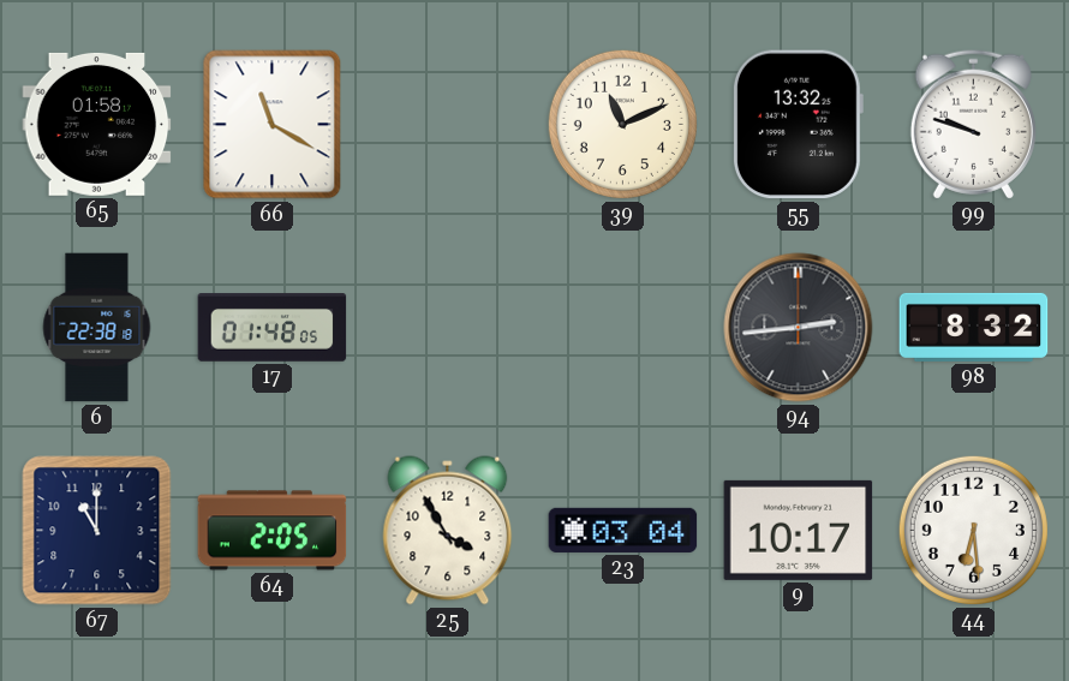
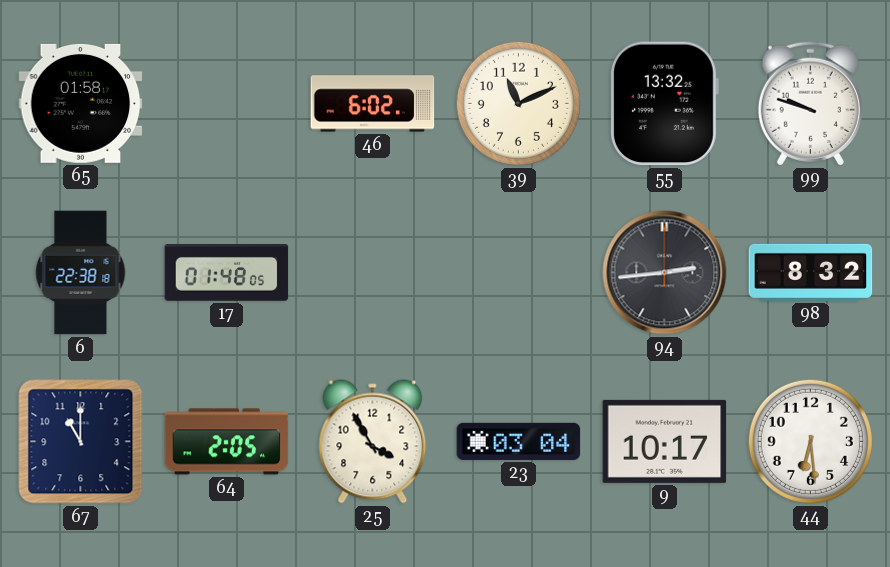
66: 11:20 -> none (273, 125)
46: none -> 6:02 (373, 104)
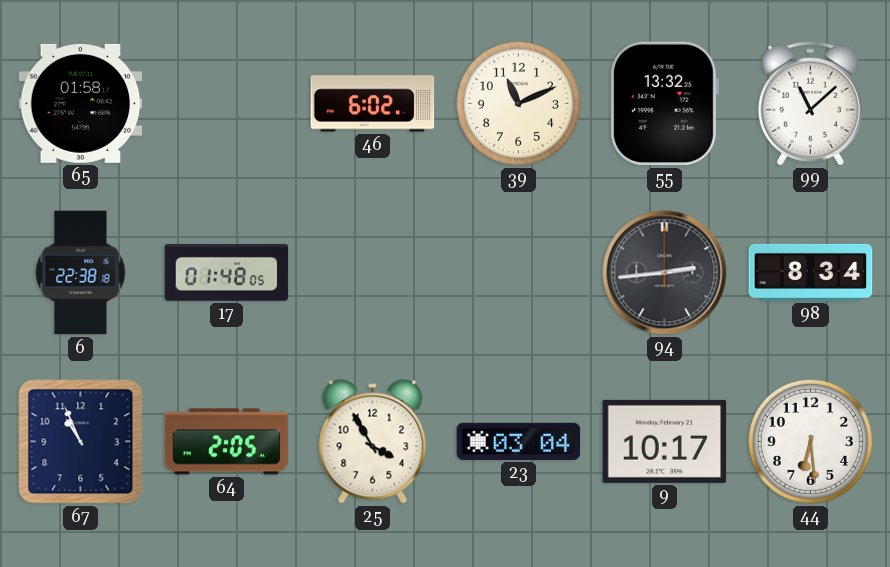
99: 9:48 -> 11:08 (810, 103)
98: 8:32 -> 8:34 (811, 272)
67: 11:00 -> 10:56 (81, 442)
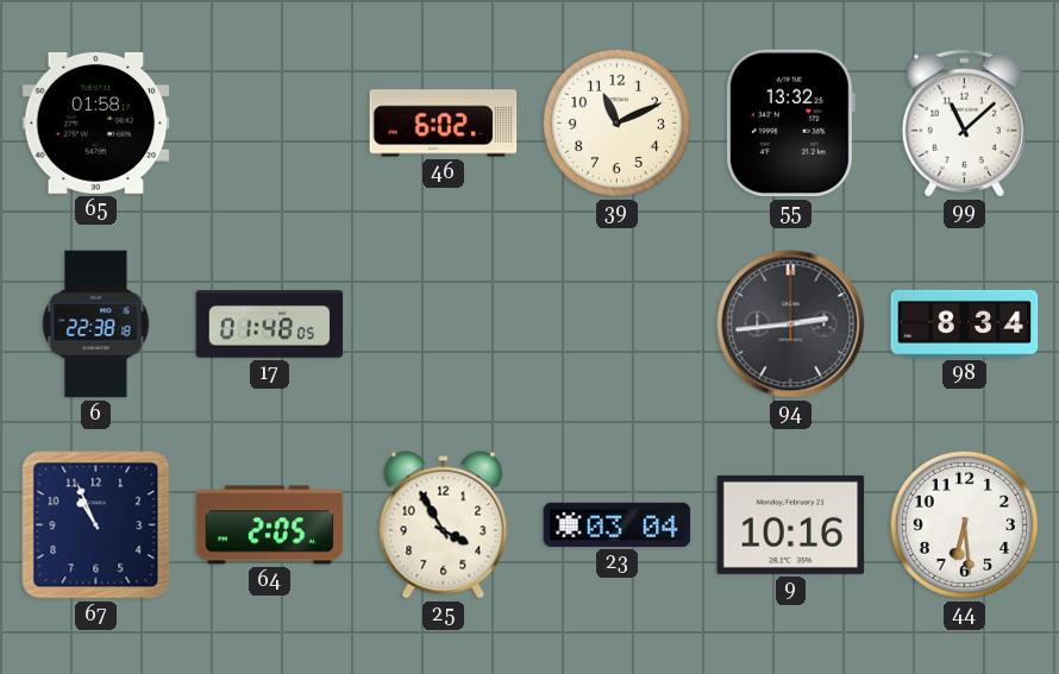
9: 10:17 -> 10:16 (791, 524)
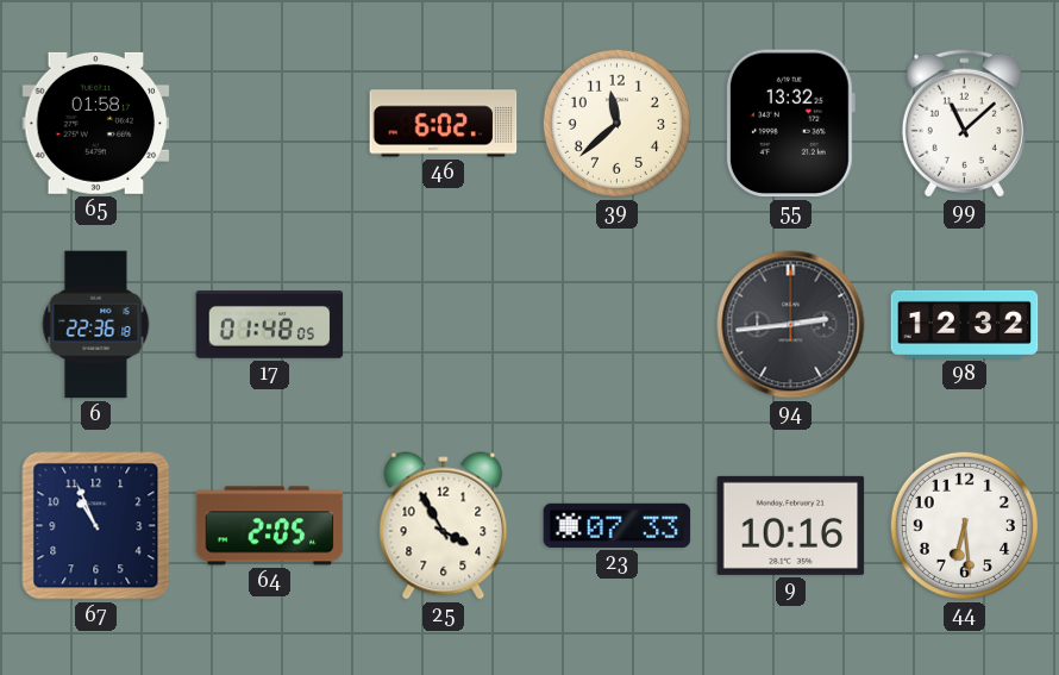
39: 11:11 -> 11:38 (616, 123)
6: 22:38 -> 22:36 (96, 325)
98: 8:34 -> 12:32 (965, 324)
23: 03:04 -> 07:33 (618, 525)
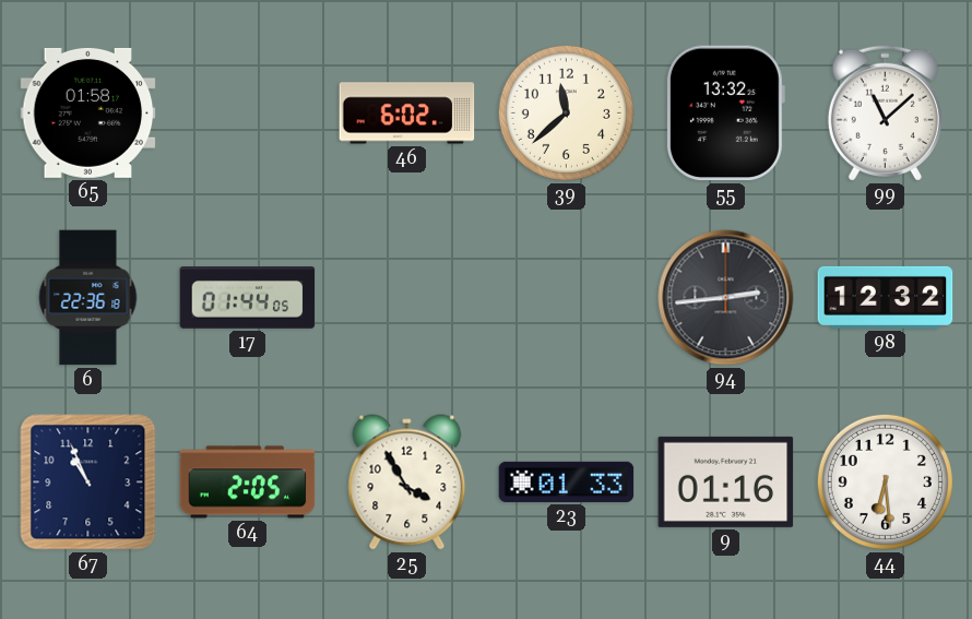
17: 01:48 -> 01:44 (248, 298)
23: 07:33 -> 01:33 (567, 481)
9: 10:16 -> 01:16 (726, 481)
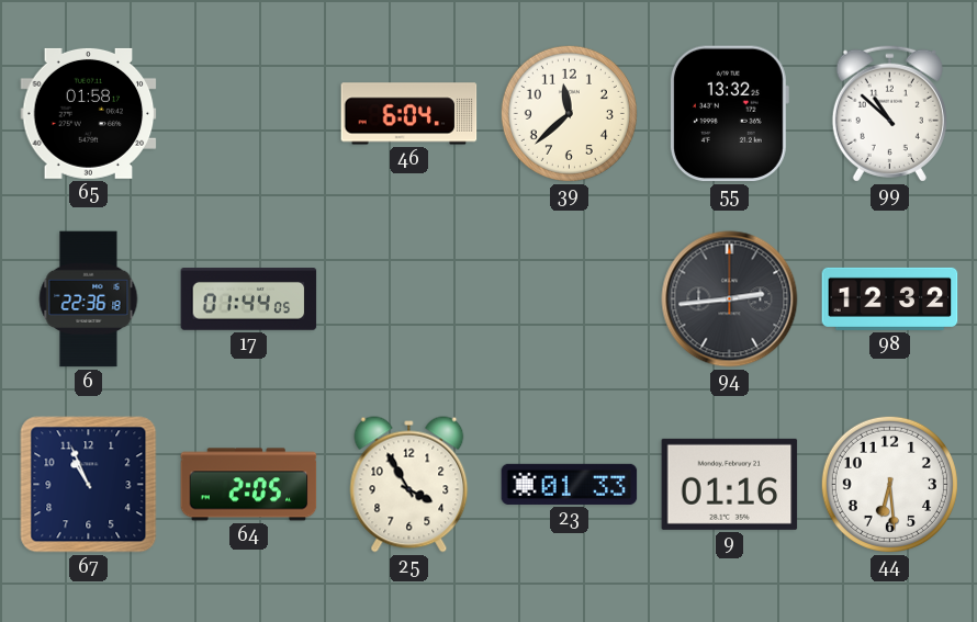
46: 6:02 -> 6:04 (409, 114)
99: 11:08 -> 10:52 (889, 113)
